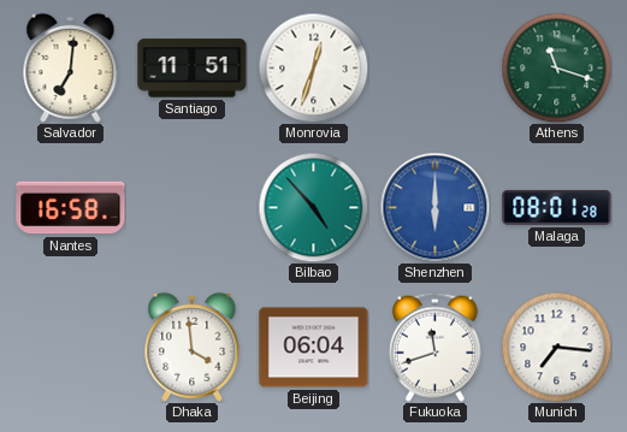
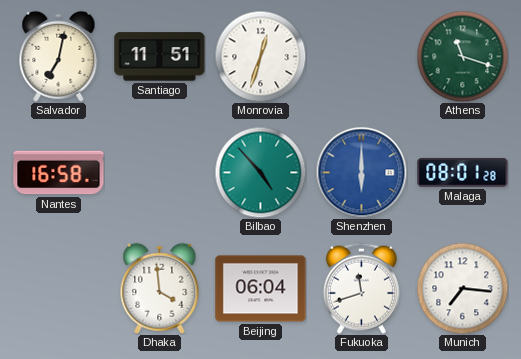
Salvador: 7:01 -> 7:02 (59, 56)
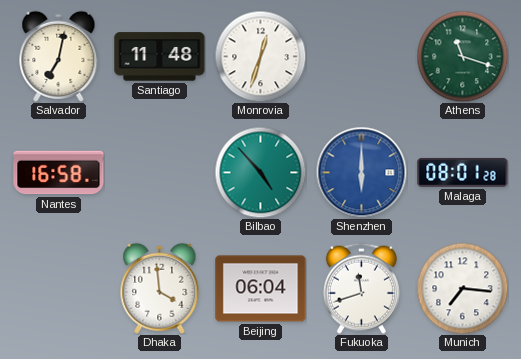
Santiago: 11:51 -> 11:48 (160, 57)
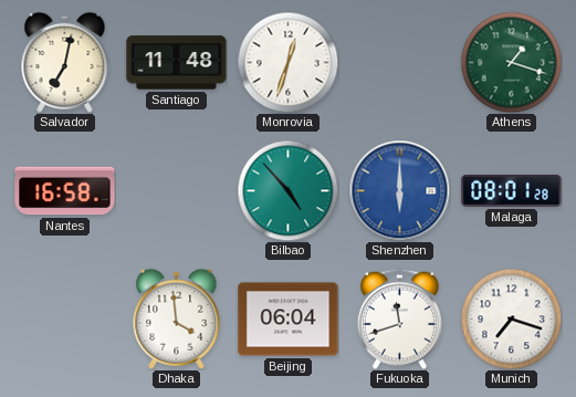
Athens: 11:18 -> 1:18 (511, 62)
Munich: 7:16 -> 7:18 (511, 318)
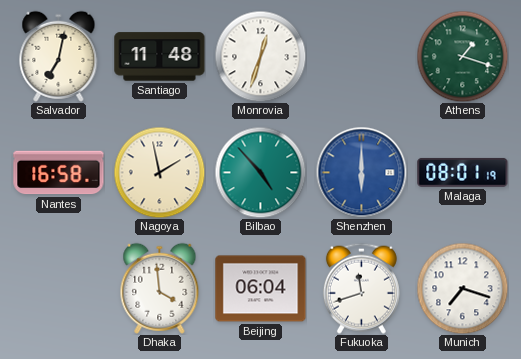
Nagoya: none -> 1:58 (159, 172)
Malaga: 08:01:28 -> 08:01:19 (463, 172)
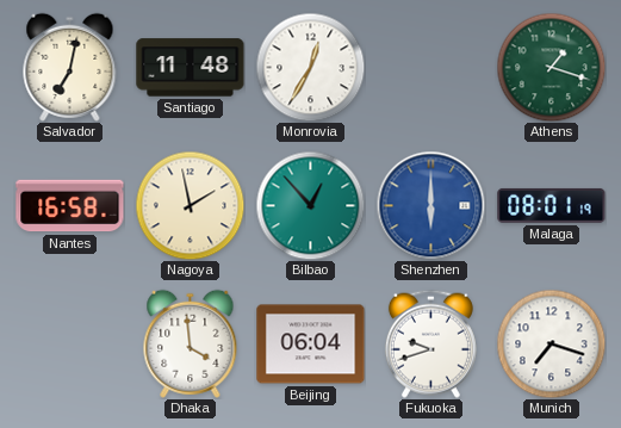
Monrovia: 12:33 -> 12:35 (310, 67)
Bilbao: 4:53 -> 12:53 (310, 205)
Fukuoka: 11:42 -> 9:42 (430, 343)
